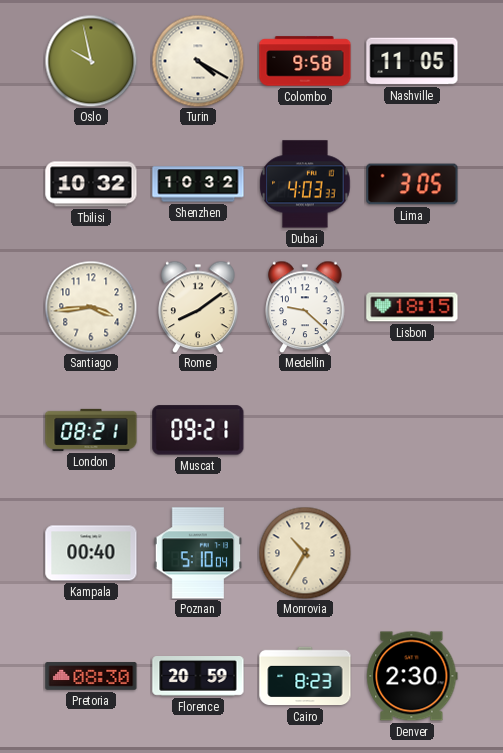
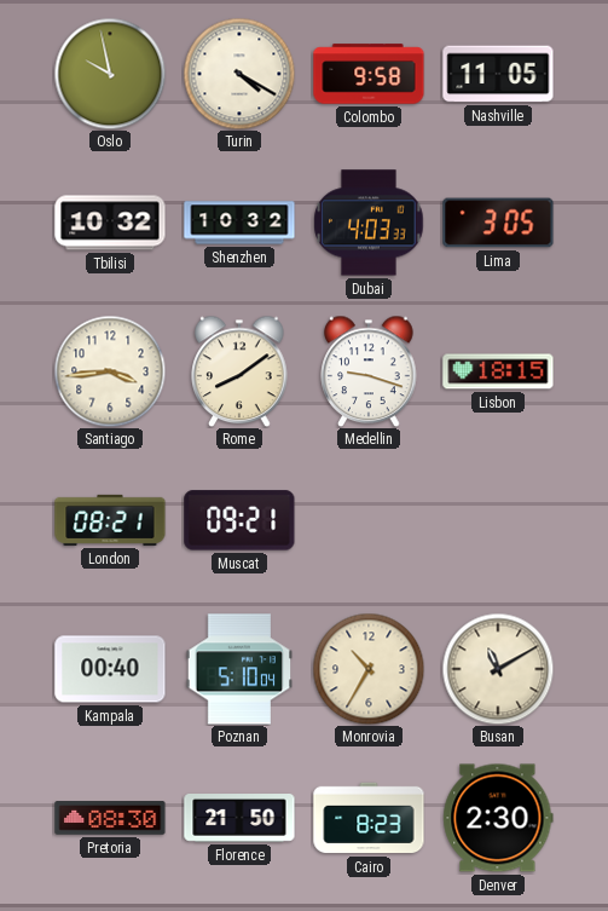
Medellin: 9:22 -> 9:18 (369, 371)
Busan: none -> 11:10 (498, 669)
Florence: 20:59 -> 21:50 (239, 819)
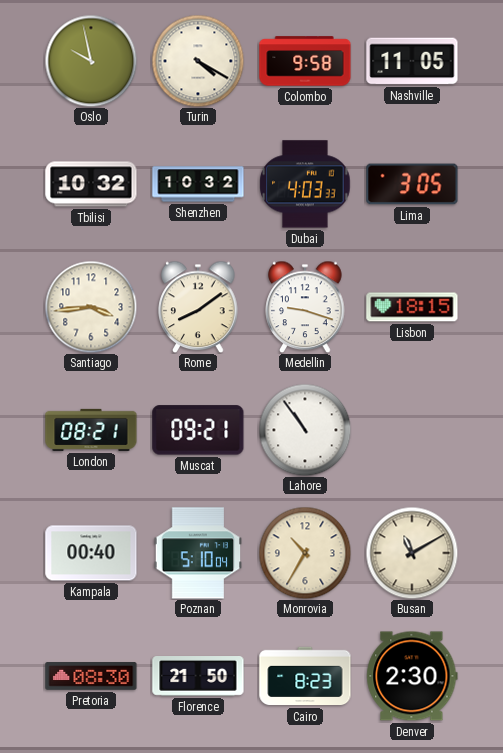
Lahore: none -> 10:54 (305, 430)
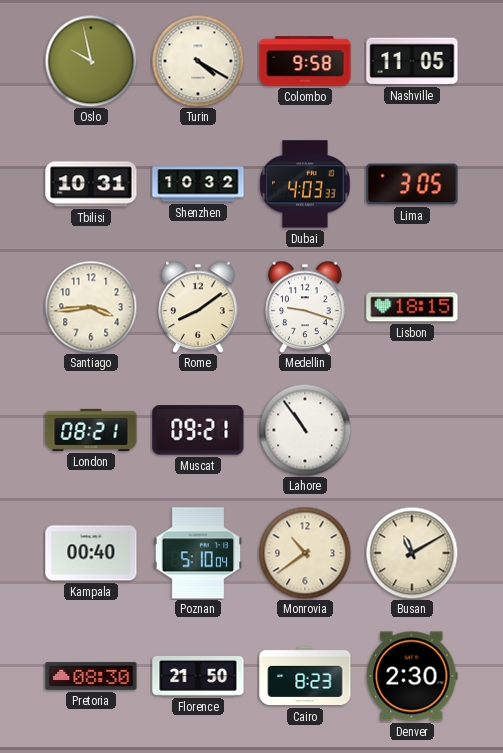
Tbilisi: 10:32 -> 10:31 (91, 184)
Monrovia: 10:35 -> 10:39 (305, 553)
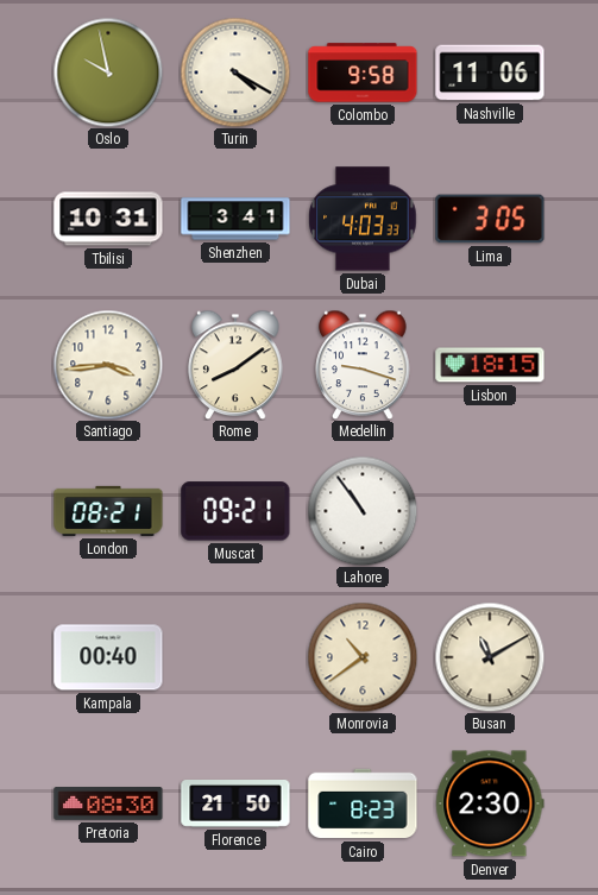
Nashville: 11:05 -> 11:06 (490, 73)
Shenzhen: 10:32 -> 3:41 (235, 219)
Poznan: 5:10 -> none (198, 553)
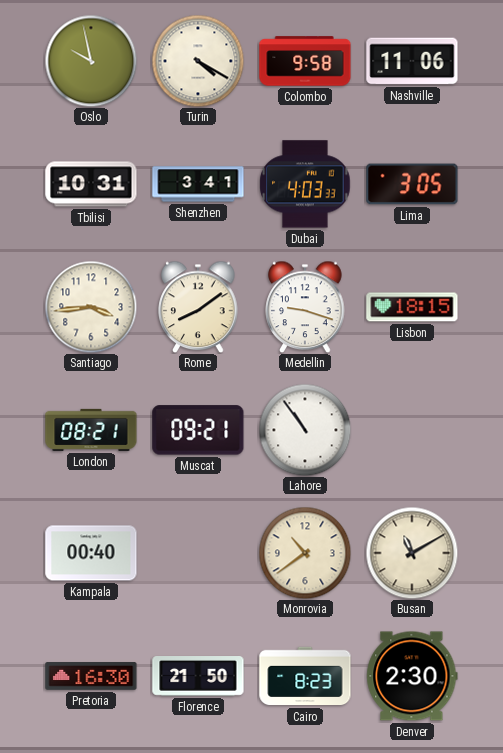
Pretoria: 08:30 -> 16:30 (91, 677)
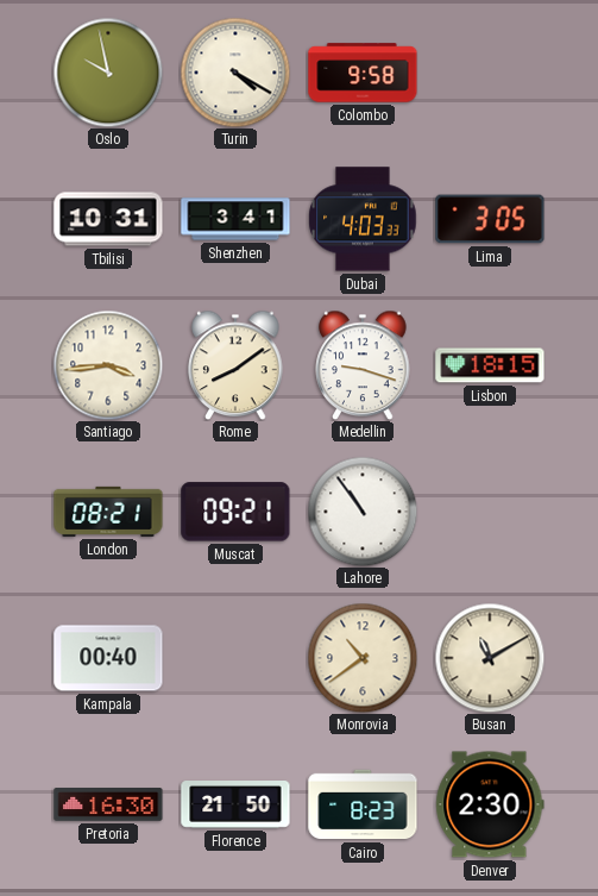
Nashville: 11:06 -> none (412, 61)
